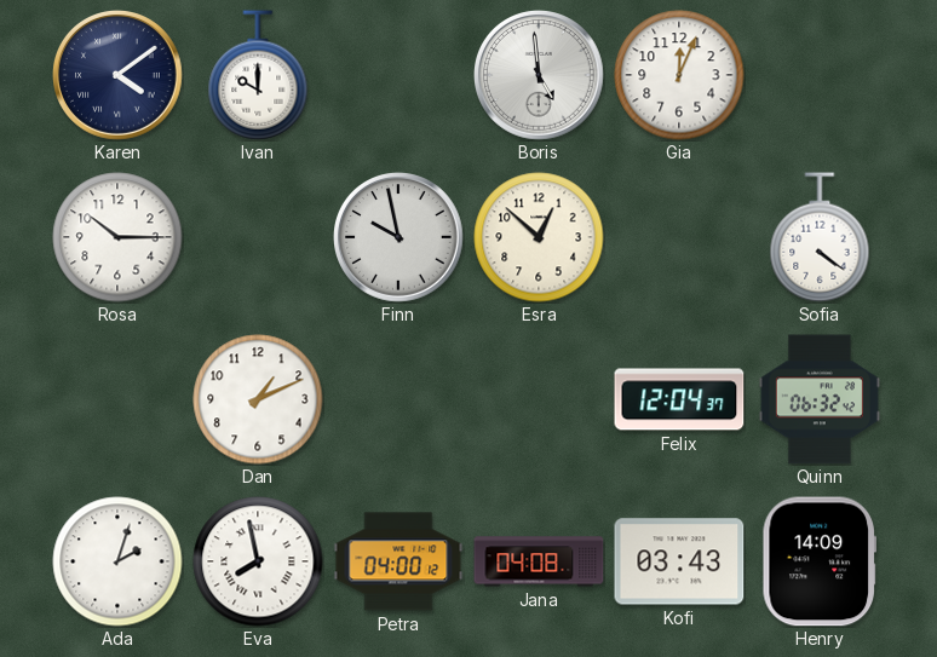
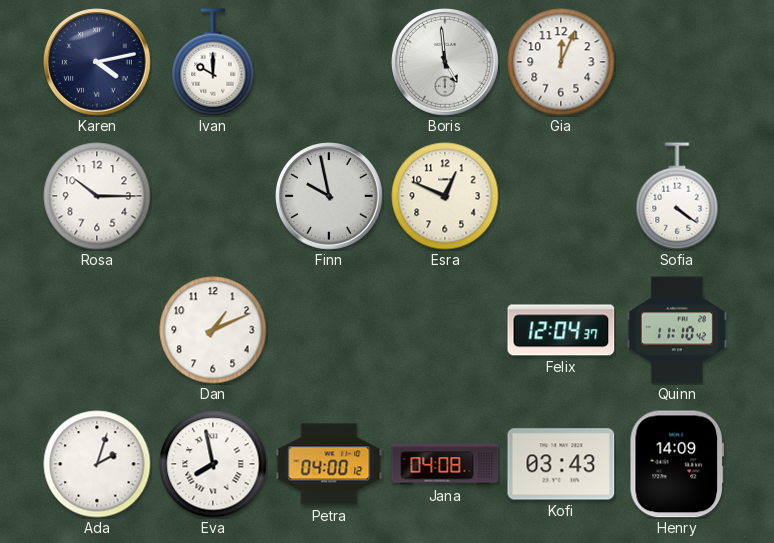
Karen: 4:09 -> 4:13 (98, 63)
Esra: 12:52 -> 12:49 (445, 196)
Quinn: 06:32 -> 11:10 (677, 330)
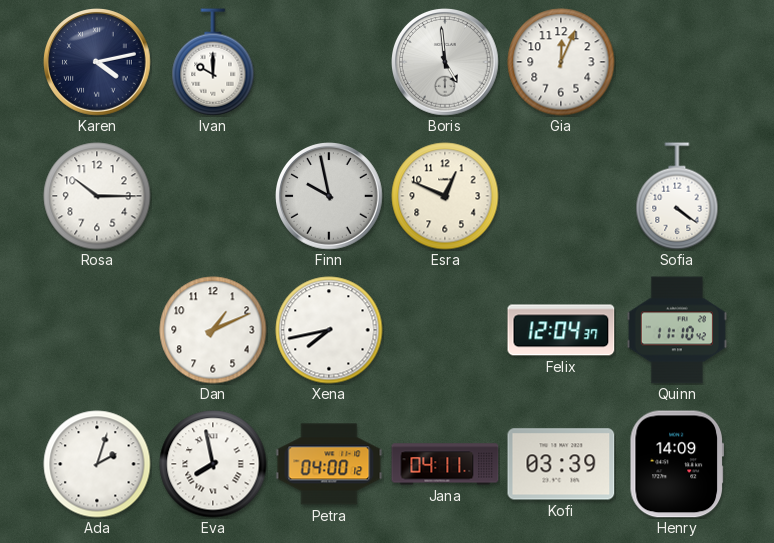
Xena: none -> 7:43 (329, 330)
Jana: 04:08 -> 04:11 (445, 464)
Kofi: 03:43 -> 03:39 (561, 464)
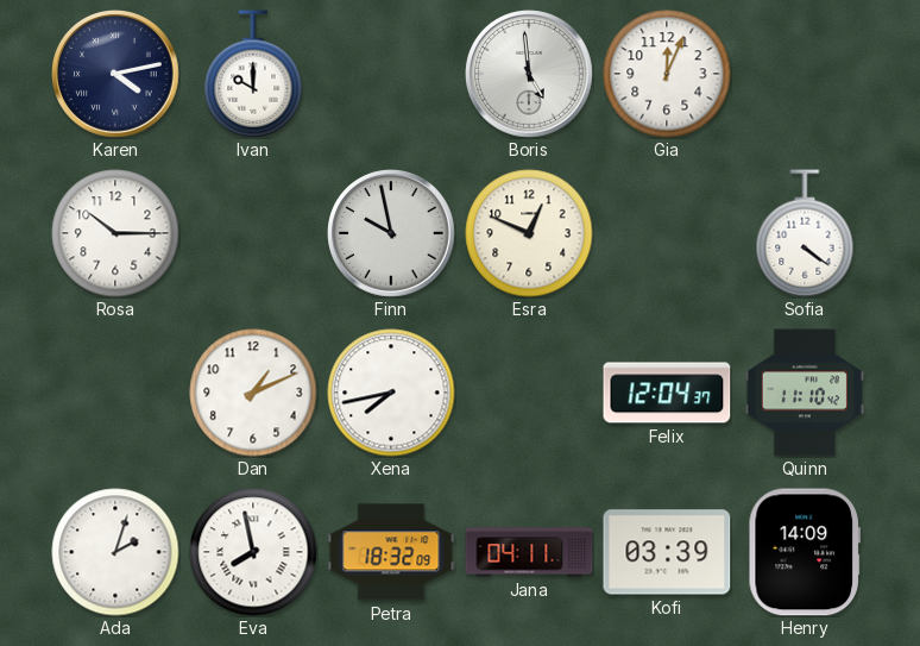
Petra: 04:00 -> 18:32 (391, 552)
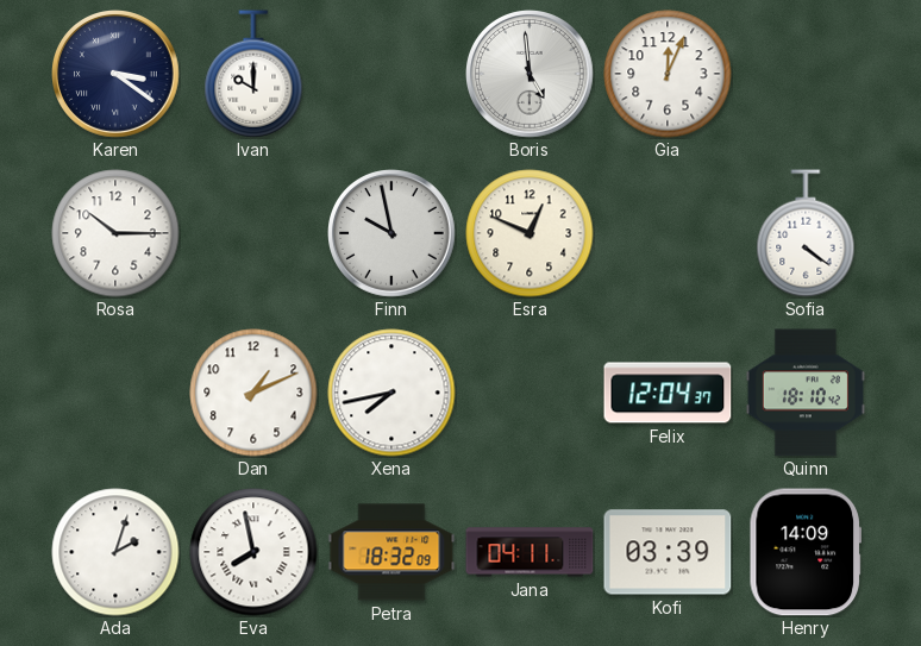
Karen: 4:13 -> 3:21 (117, 75)
Quinn: 11:10 -> 18:10 (806, 393)
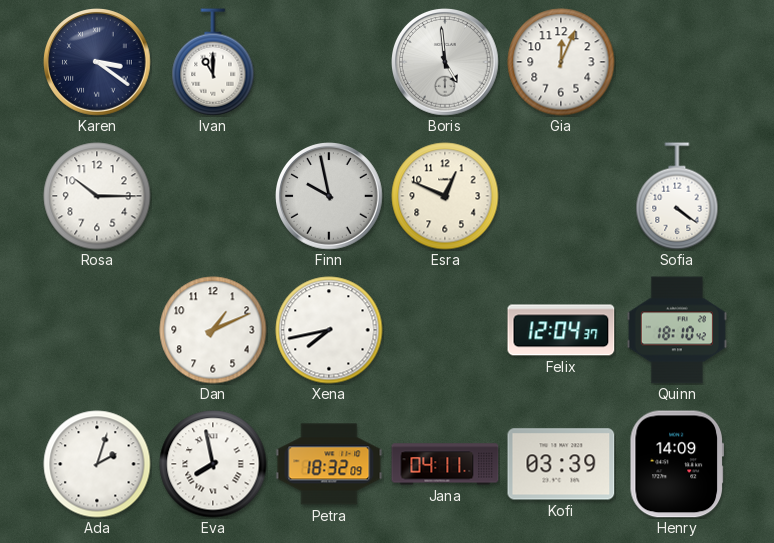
Ivan: 10:00 -> 11:00 (213, 62)
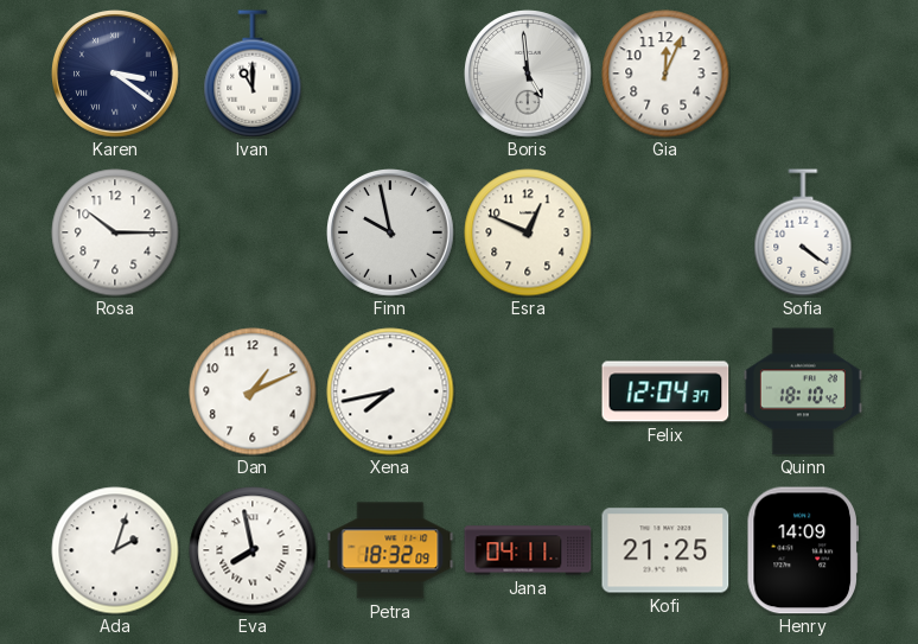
Kofi: 03:39 -> 21:25 (665, 550)
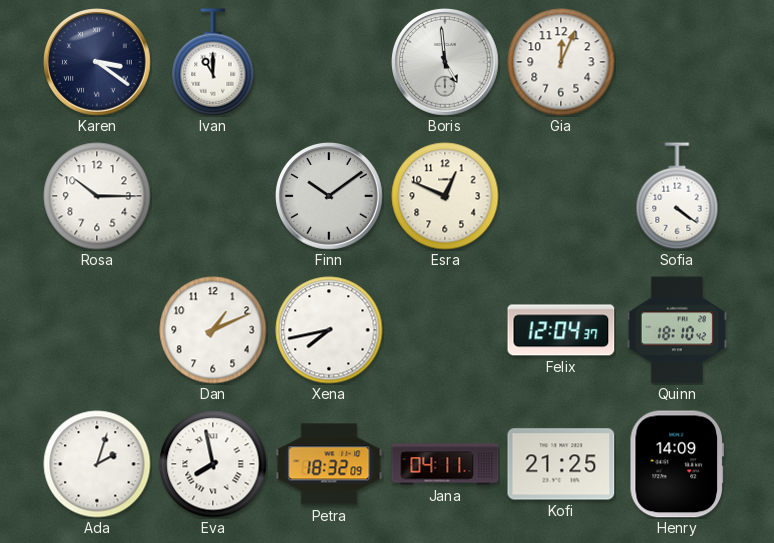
Finn: 9:58 -> 10:09 (330, 197)
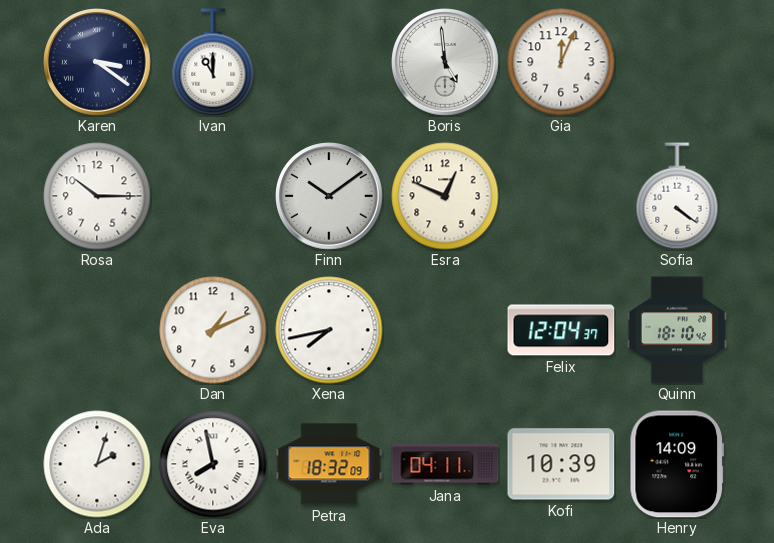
Kofi: 21:25 -> 10:39 (561, 464)
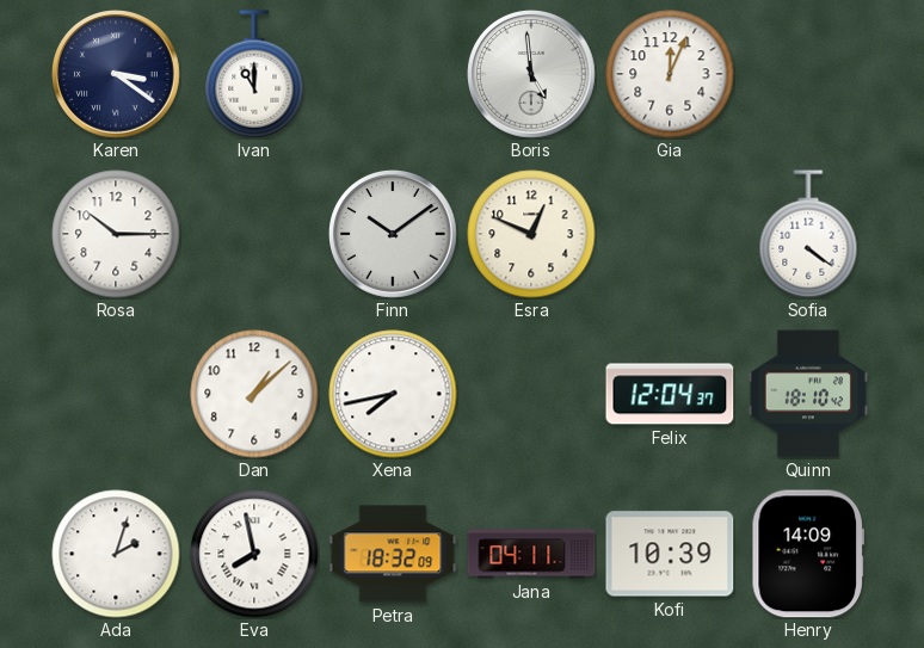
Dan: 1:11 -> 1:08 (254, 394)
